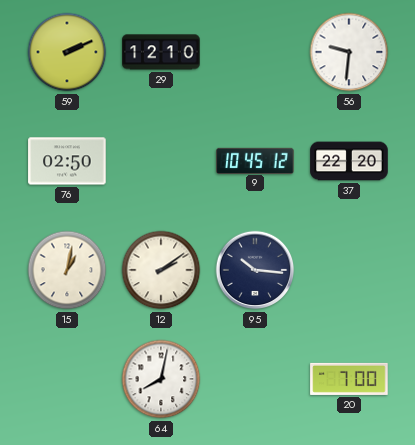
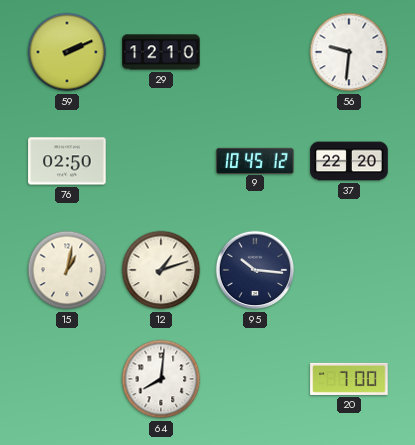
12: 2:09 -> 1:12 (161, 270)
64: 8:02 -> 8:01 (161, 379)
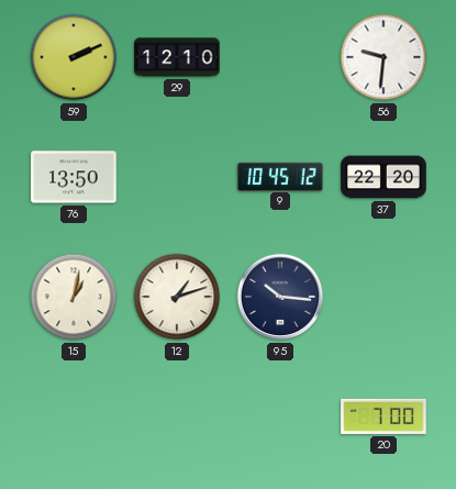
76: 02:50 -> 13:50 (74, 177)
64: 8:01 -> none (161, 379)
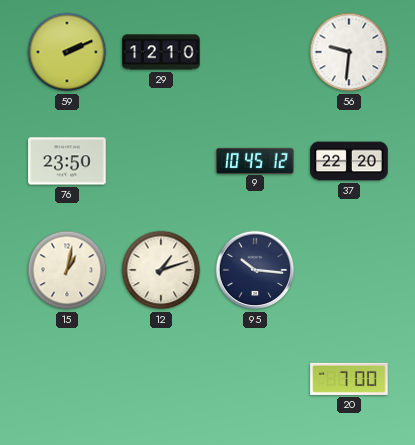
76: 13:50 -> 23:50 (67, 161)
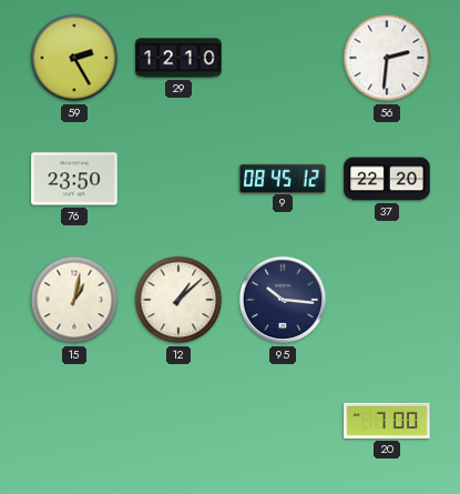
59: 2:11 -> 2:25 (74, 58)
56: 9:31 -> 2:31 (387, 58)
9: 10:45 -> 08:45 (283, 178)
12: 1:12 -> 1:08 (178, 300)
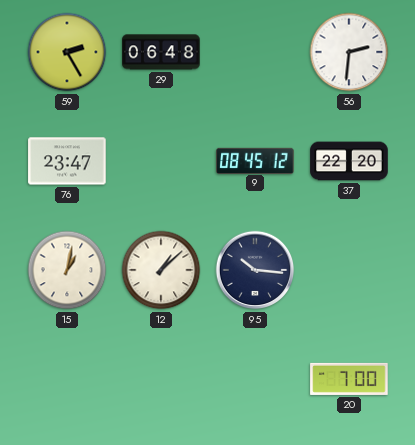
29: 12:10 -> 06:48 (161, 52)
76: 23:50 -> 23:47 (67, 161)
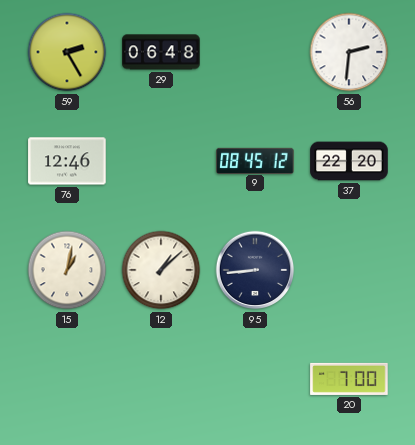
76: 23:47 -> 12:46 (67, 161)
95: 10:16 -> 8:44 (255, 270)
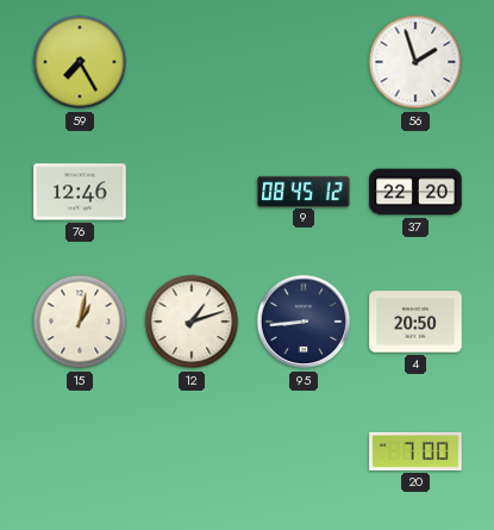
59: 2:25 -> 7:25 (80, 62)
29: 06:48 -> none (161, 52)
56: 2:31 -> 1:57 (415, 62)
12: 1:08 -> 1:12 (192, 322)
4: none -> 20:50 (415, 322)
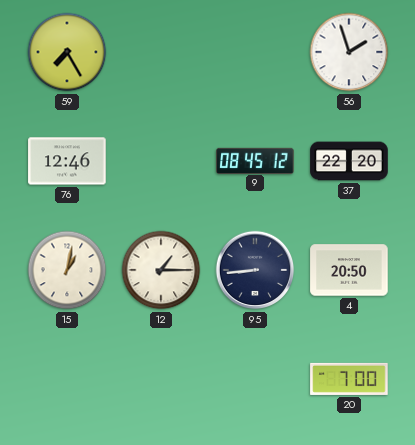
12: 1:12 -> 1:15 (161, 270)
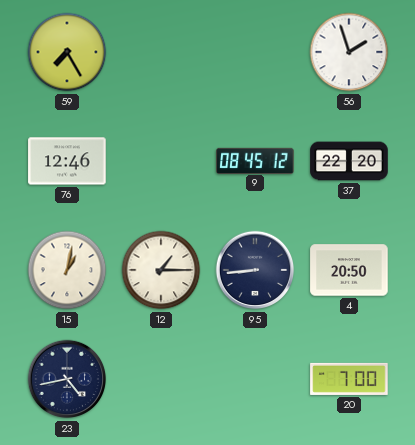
23: none -> 4:43 (67, 379)
